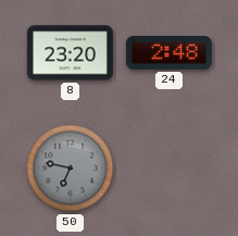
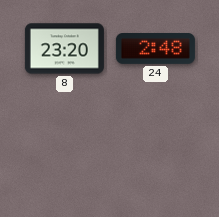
50: 6:47 -> none (71, 169)
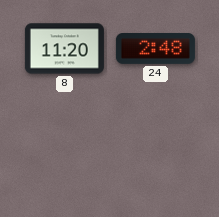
8: 23:20 -> 11:20 (64, 49)
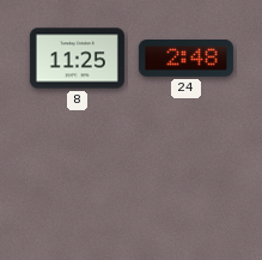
8: 11:20 -> 11:25 (77, 59)
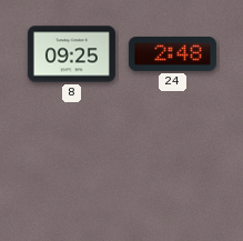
8: 11:25 -> 09:25 (71, 54)
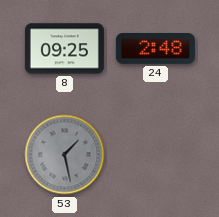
53: none -> 1:28 (65, 155)
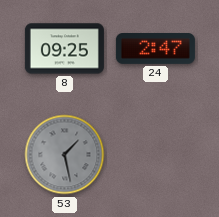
24: 2:48 -> 2:47 (155, 49)
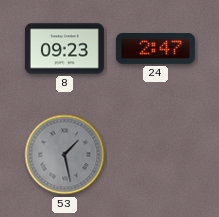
8: 09:25 -> 09:23 (64, 49)
